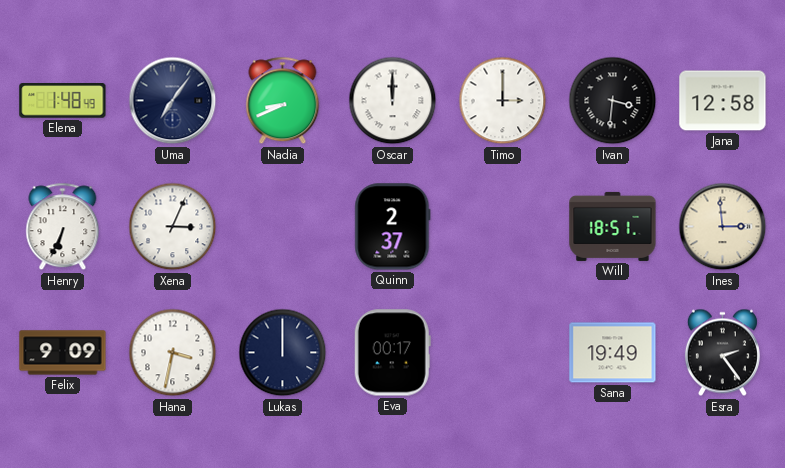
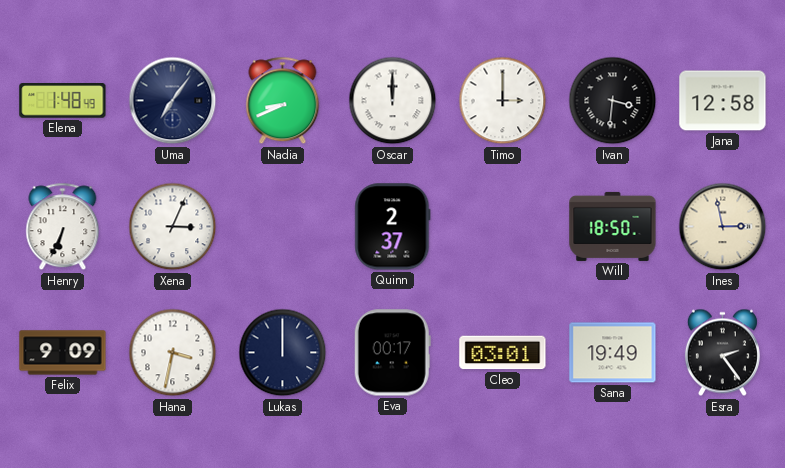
Will: 18:51 -> 18:50 (613, 226)
Ines: 2:59 -> 2:58 (723, 227)
Cleo: none -> 03:01 (503, 353)
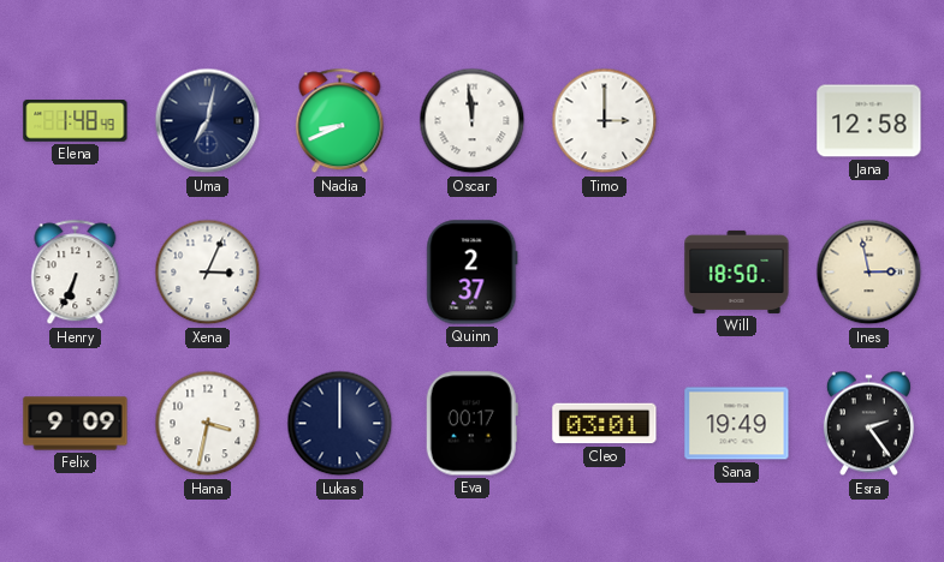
Uma: 7:06 -> 7:02 (208, 121)
Oscar: 12:00 -> 11:59 (473, 121)
Ivan: 3:31 -> none (613, 101)
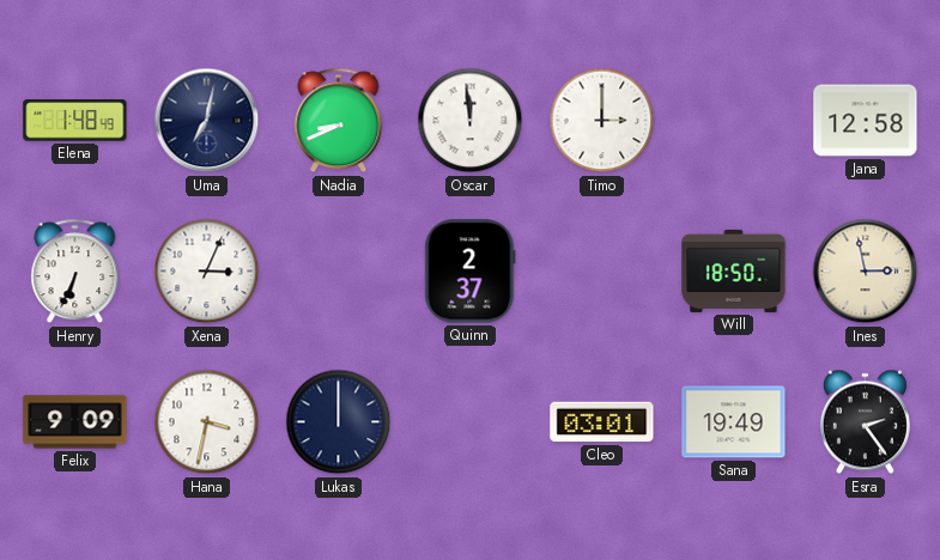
Eva: 00:17 -> none (471, 424)
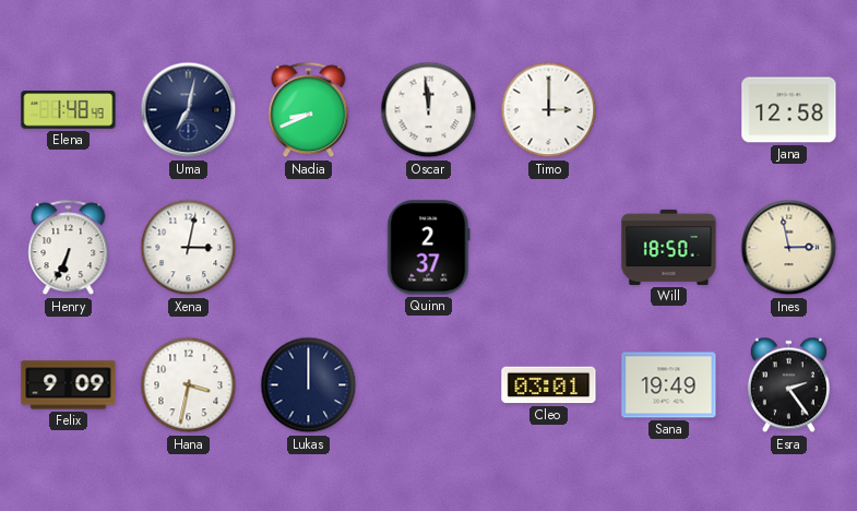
Xena: 3:04 -> 3:02 (189, 248)
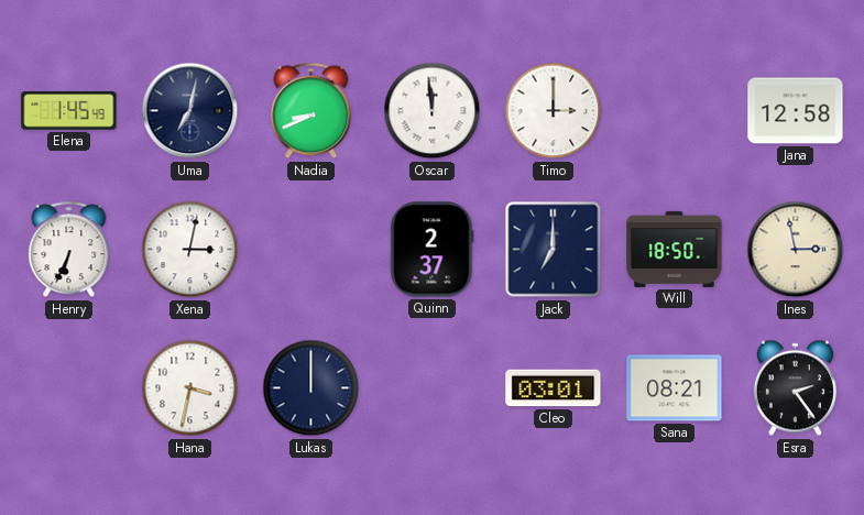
Elena: 1:48 -> 1:45 (69, 111)
Jack: none -> 7:00 (554, 250)
Felix: 9:09 -> none (69, 385)
Sana: 19:49 -> 08:21 (675, 388)
